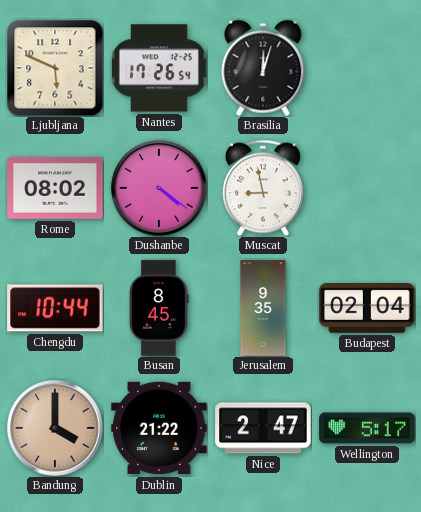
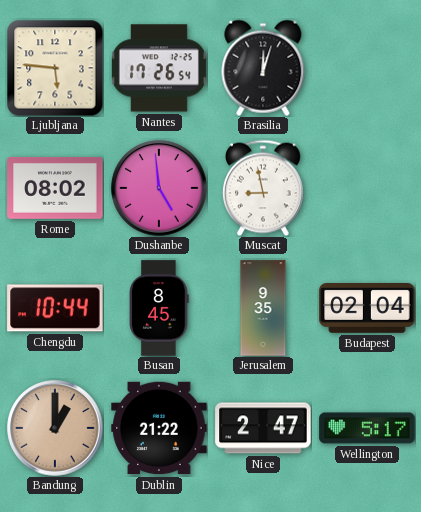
Ljubljana: 5:49 -> 5:46 (55, 68)
Dushanbe: 4:21 -> 4:59 (159, 188)
Bandung: 4:00 -> 1:00 (55, 428)
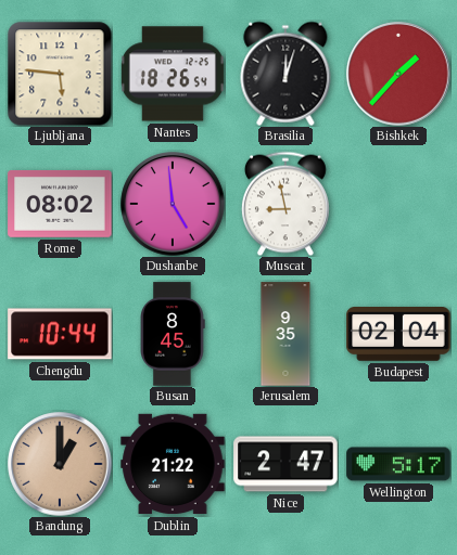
Nantes: 17:26 -> 18:26 (173, 74)
Bishkek: none -> 1:37 (398, 74)
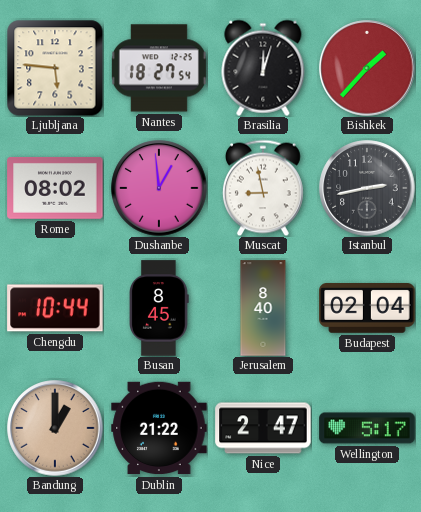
Nantes: 18:26 -> 18:27 (159, 68)
Dushanbe: 4:59 -> 12:59 (159, 188)
Istanbul: none -> 2:43 (367, 188)
Jerusalem: 9:35 -> 8:40 (263, 308)
